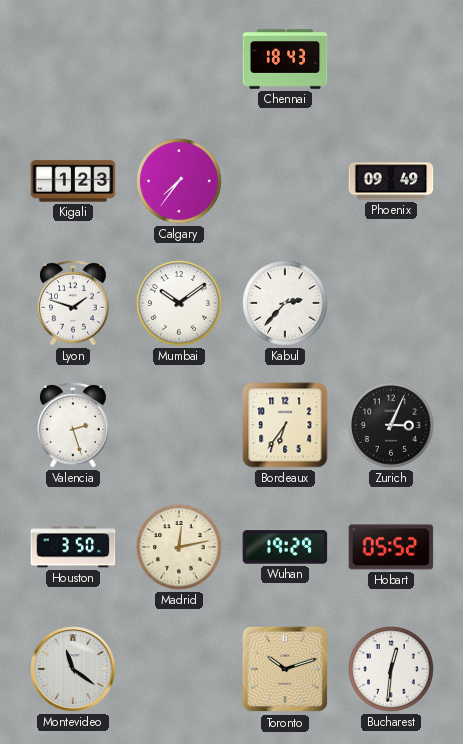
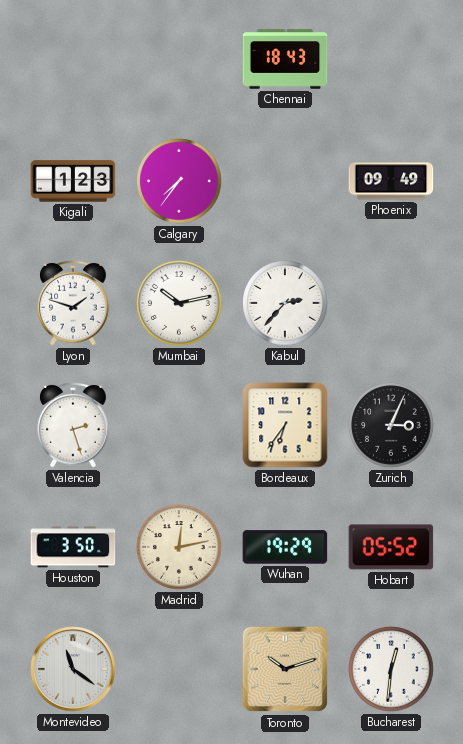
Mumbai: 10:09 -> 10:13 (179, 303)
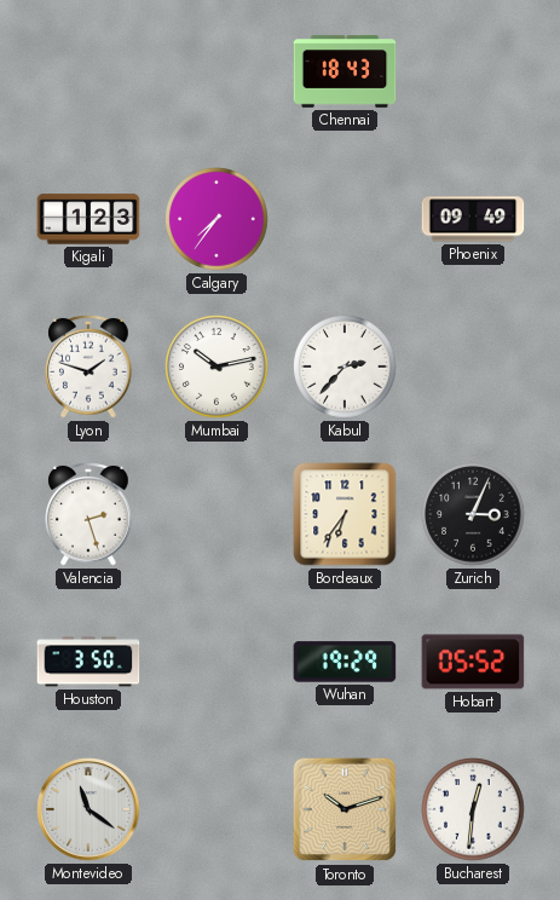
Madrid: 12:13 -> none (179, 547)
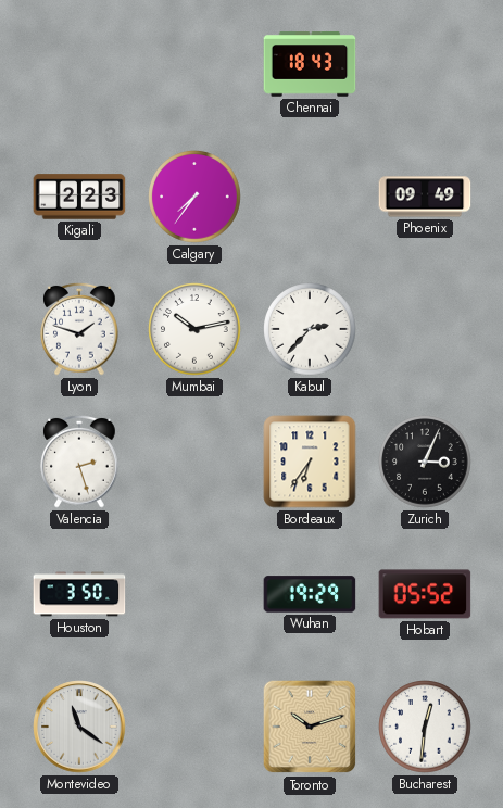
Kigali: 1:23 -> 2:23 (79, 197)
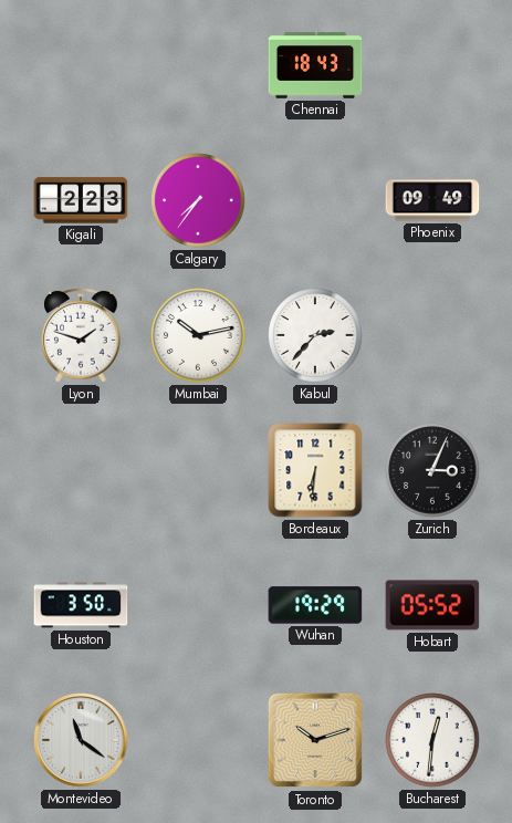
Valencia: 2:27 -> none (79, 462)
Bordeaux: 6:36 -> 6:31 (315, 470)
